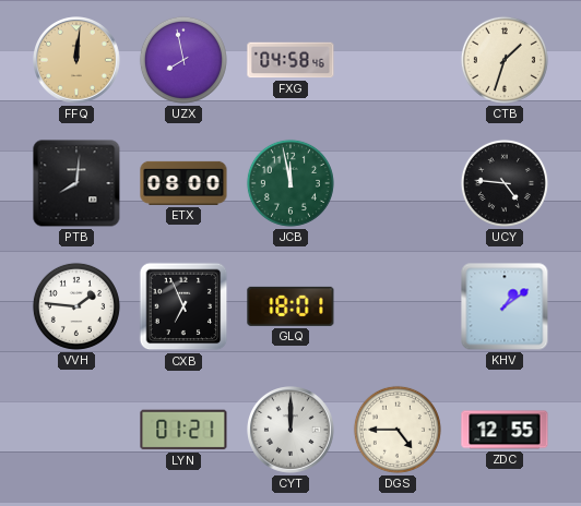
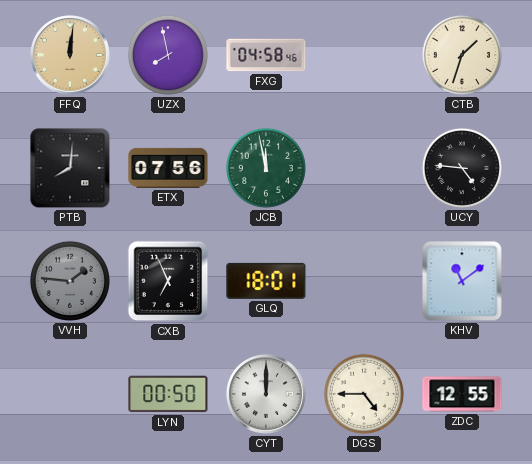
ETX: 08:00 -> 07:56 (168, 168)
VVH dial: white -> grey (70, 281)
KHV: 1:09 -> 11:09 (462, 281)
LYN: 01:21 -> 00:50 (168, 394)
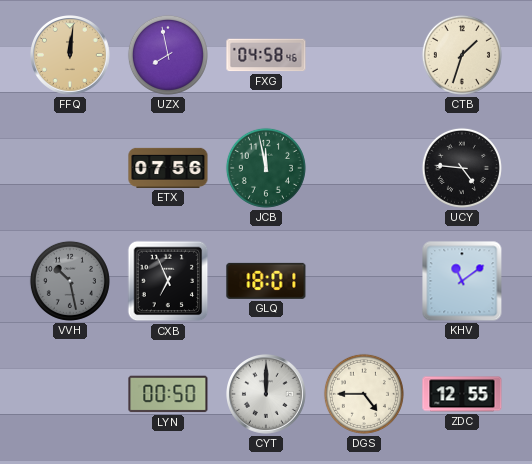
PTB: 8:01 -> none (70, 168)
VVH: 1:46 -> 10:28 (70, 281)
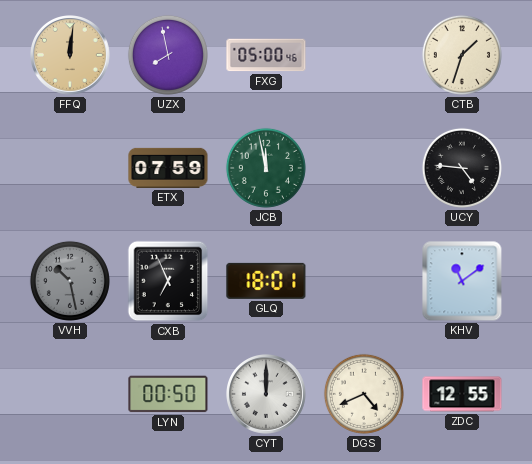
FXG: 04:58 -> 05:00 (266, 55)
ETX: 07:56 -> 07:59 (168, 168)
DGS: 4:45 -> 4:41 (364, 394)
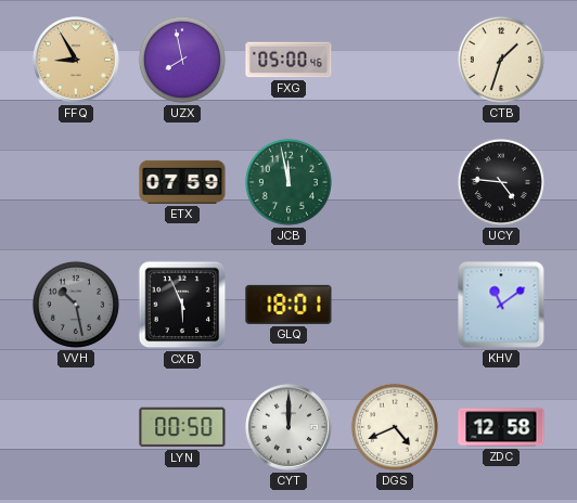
FFQ: 12:01 -> 8:55 (77, 61)
CXB: 6:56 -> 5:56 (182, 305)
ZDC: 12:55 -> 12:58 (501, 427)
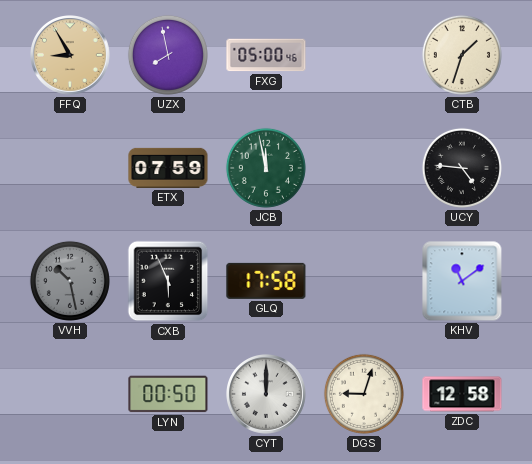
GLQ: 18:01 -> 17:58 (266, 281)
DGS: 4:41 -> 9:03 (364, 394)
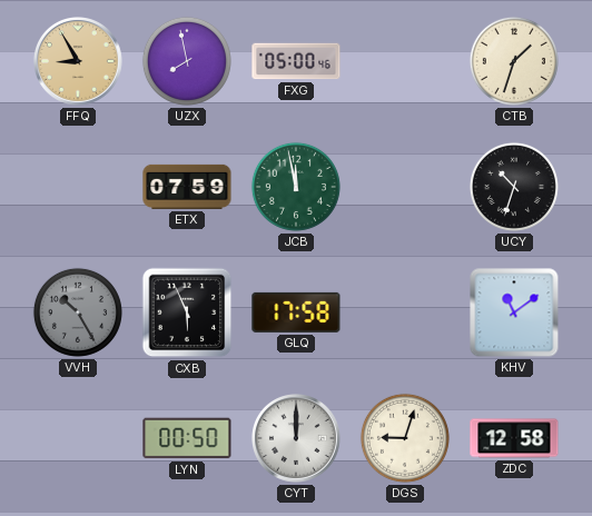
UCY: 4:46 -> 10:33 (514, 187)
VVH: 10:28 -> 10:25 (78, 312)
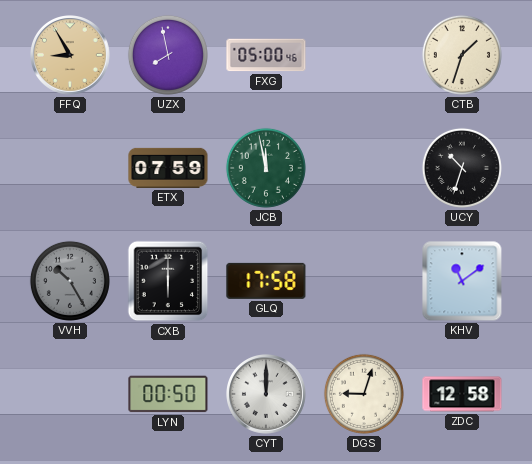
CXB: 5:56 -> 6:00 (168, 281)
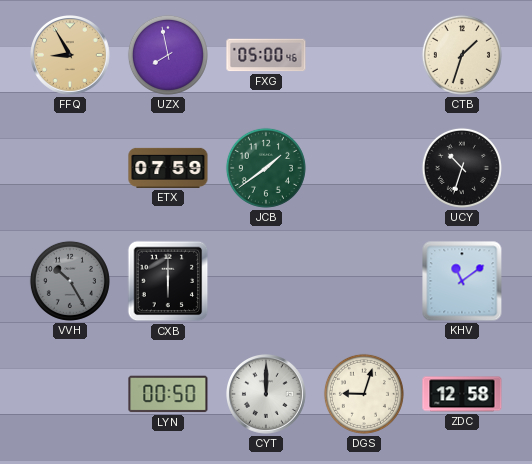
JCB: 11:58 -> 1:39 (266, 168)
GLQ: 17:58 -> none (266, 281)
